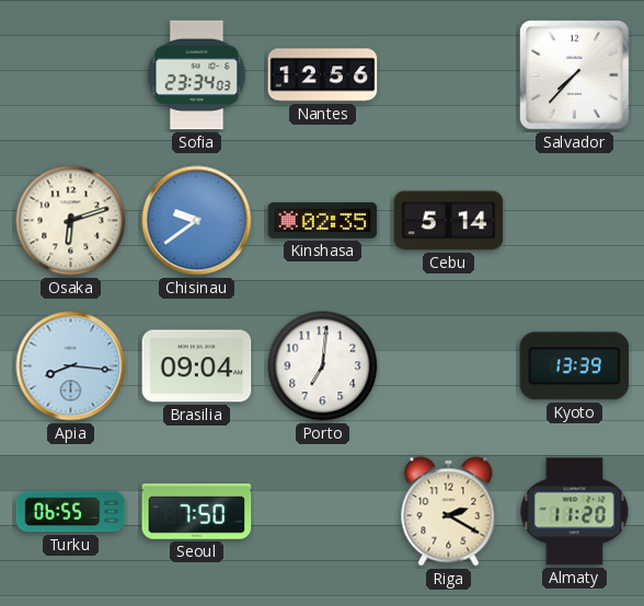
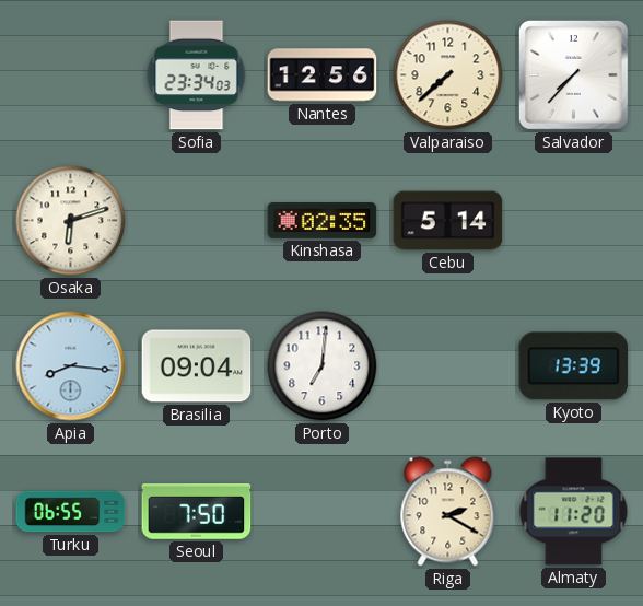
Valparaiso: none -> 7:38 (448, 75)
Chisinau: 9:39 -> none (197, 221)
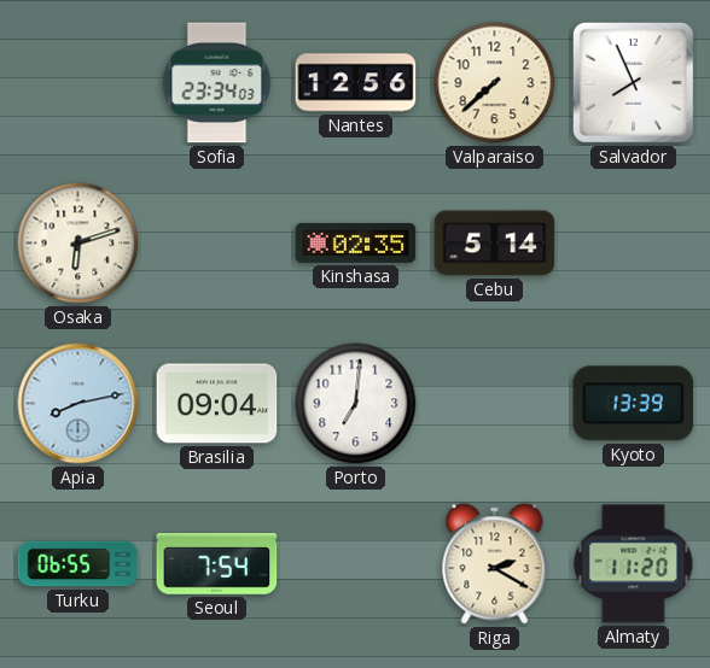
Salvador: 7:37 -> 7:56 (633, 82)
Apia: 8:16 -> 8:13 (78, 404)
Seoul: 7:50 -> 7:54 (217, 564)
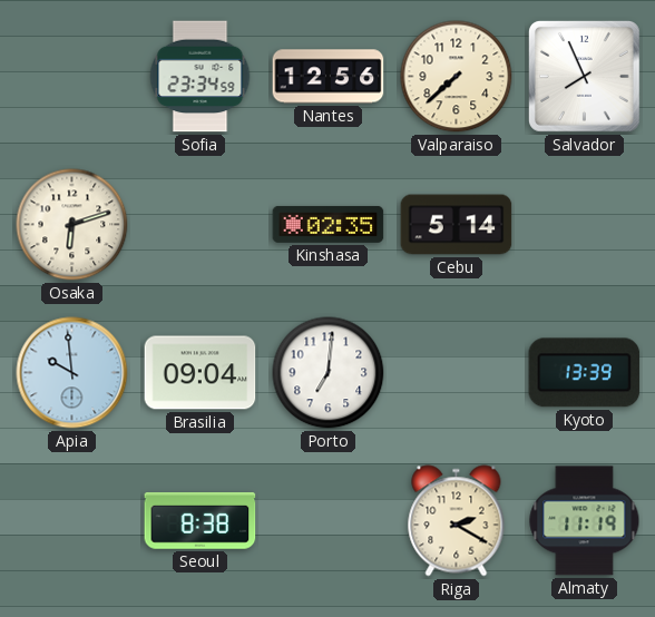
Sofia: 23:34:03 -> 23:34:59 (201, 77)
Apia: 8:13 -> 9:59 (72, 373)
Turku: 06:55 -> none (78, 564)
Seoul: 7:54 -> 8:38 (201, 521)
Almaty: 11:20 -> 11:19 (585, 521)
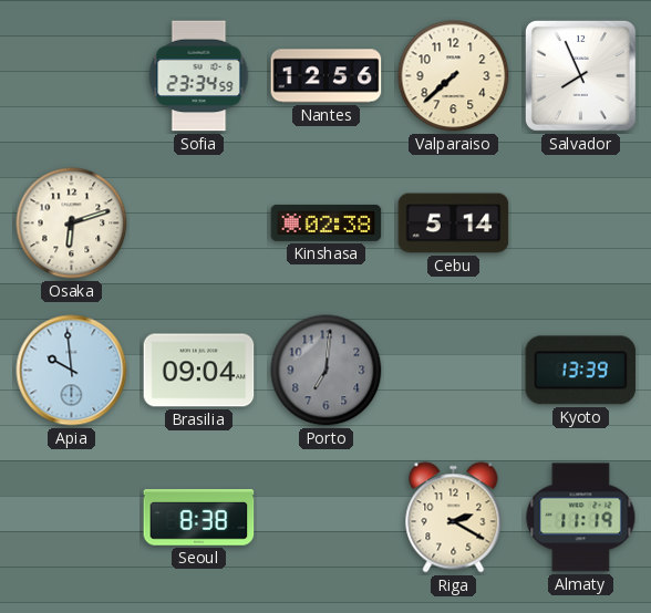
Kinshasa: 02:35 -> 02:38 (327, 222)
Porto dial: white -> grey (327, 371)
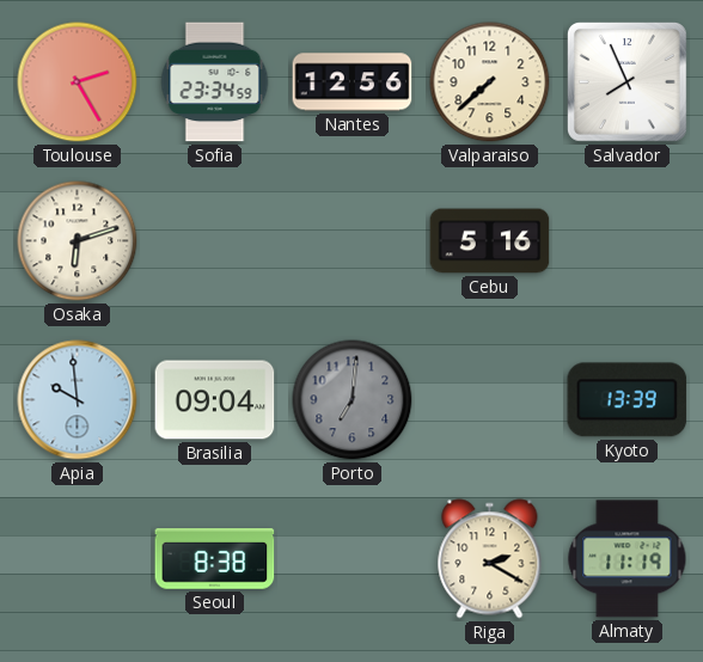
Toulouse: none -> 2:25 (78, 82)
Kinshasa: 02:38 -> none (327, 222)
Cebu: 5:14 -> 5:16 (490, 241)
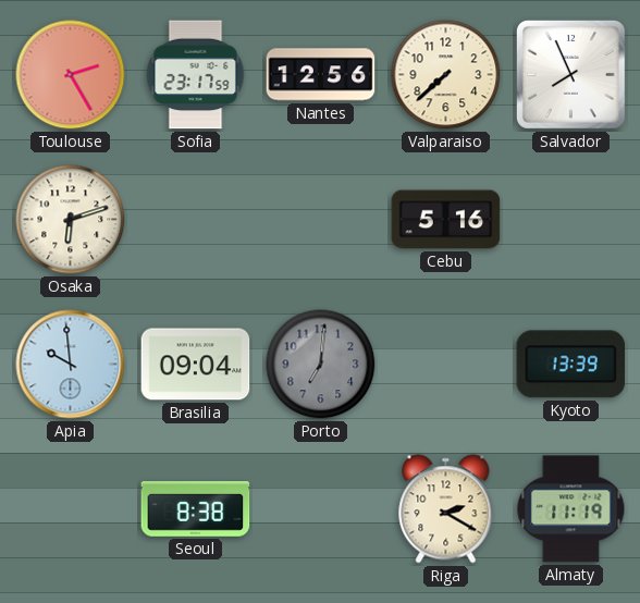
Sofia: 23:34 -> 23:17 (196, 75)
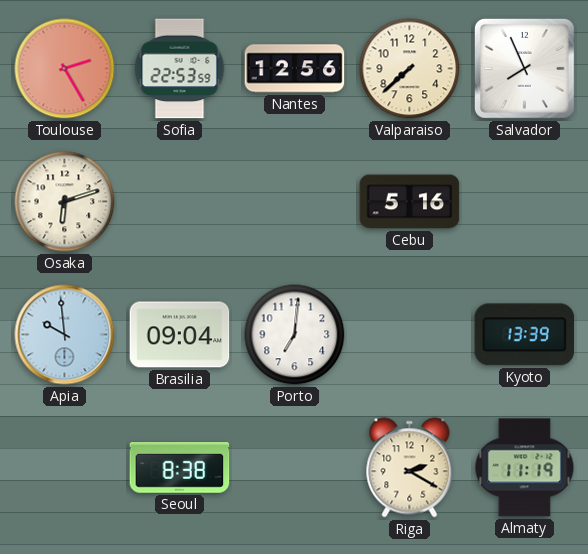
Sofia: 23:17 -> 22:53 (180, 69)
Porto dial: grey -> white (295, 335)
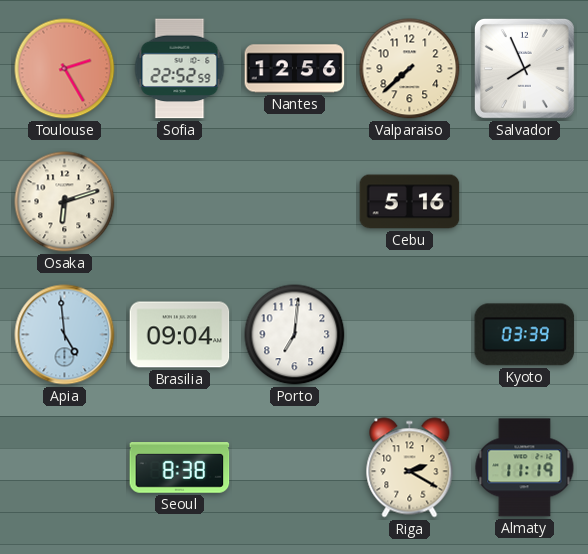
Sofia: 22:53 -> 22:52 (180, 69)
Apia: 9:59 -> 4:59 (65, 335)
Kyoto: 13:39 -> 03:39 (525, 335)
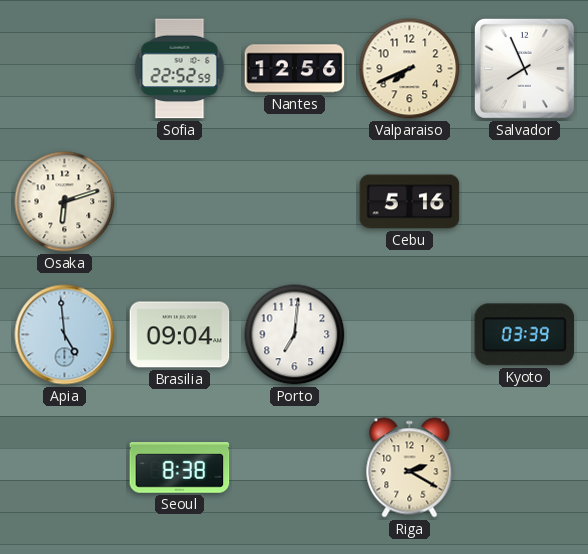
Toulouse: 2:25 -> none (65, 69)
Valparaiso: 7:38 -> 7:41 (410, 69)
Almaty: 11:19 -> none (525, 468)
